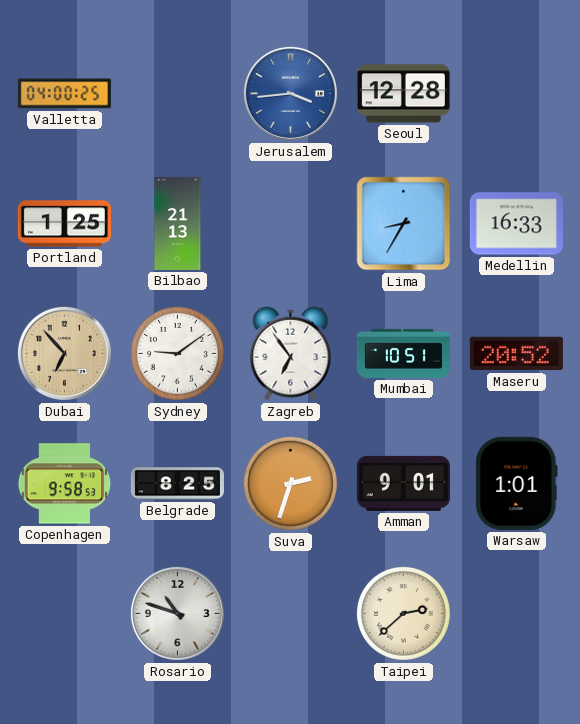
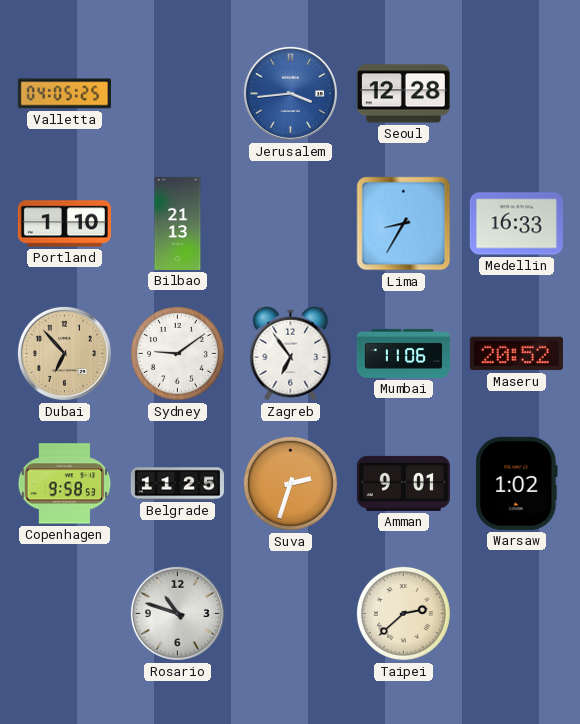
Valletta: 04:00 -> 04:05 (64, 94)
Portland: 1:25 -> 1:10 (64, 224)
Mumbai: 10:51 -> 11:06 (403, 353)
Belgrade: 8:25 -> 11:25 (177, 484)
Warsaw: 1:01 -> 1:02 (517, 483)
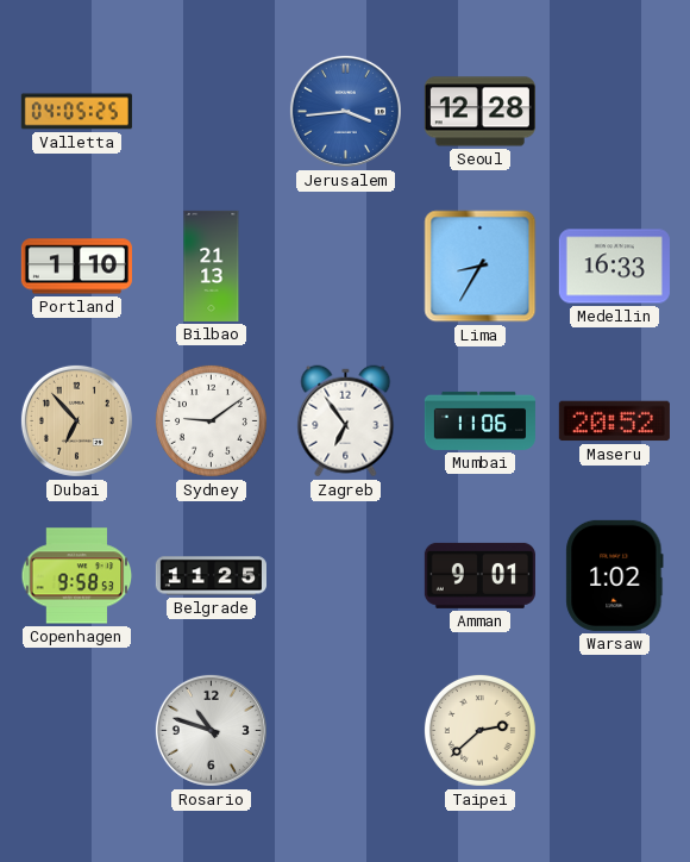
Suva: 2:33 -> none (290, 483)
